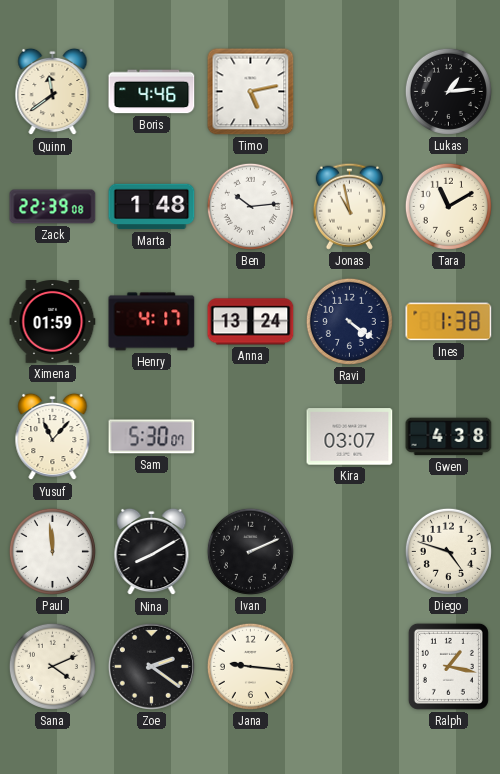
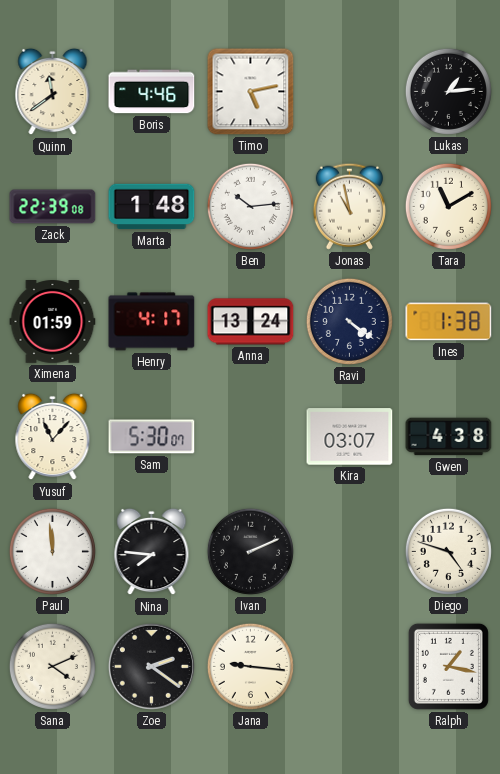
Nina: 8:10 -> 7:46 (152, 552)
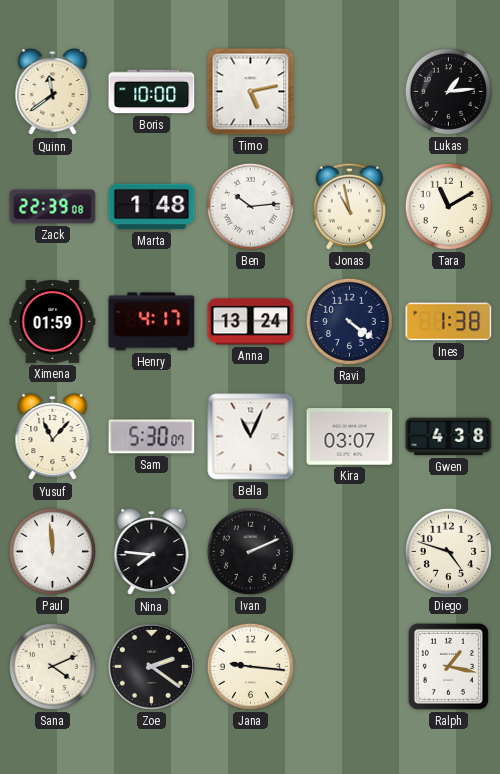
Boris: 4:46 -> 10:00 (152, 92)
Bella: none -> 11:04 (251, 437)
